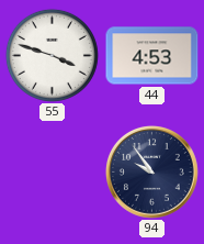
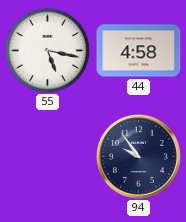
55: 3:48 -> 5:17 (47, 50)
44: 4:53 -> 4:58 (139, 51)
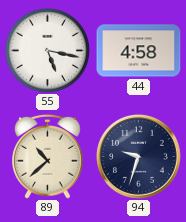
89: none -> 10:38 (48, 156)
94: 9:54 -> 9:33 (138, 156)
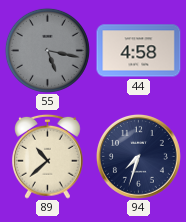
55 dial: white -> grey (47, 50)
94: 9:33 -> 7:33 (138, 156)
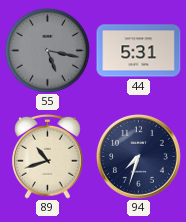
44: 4:58 -> 5:31 (139, 51)
89: 10:38 -> 10:42 (48, 156)
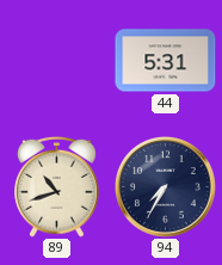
55: 5:17 -> none (47, 50)
94: 7:33 -> 7:35 (165, 186)
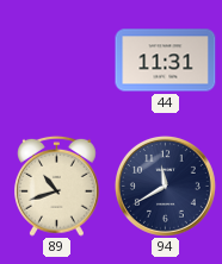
44: 5:31 -> 11:31 (166, 61)
94: 7:35 -> 11:40 (165, 186)
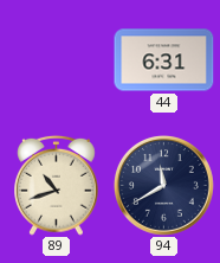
44: 11:31 -> 6:31 (164, 60)
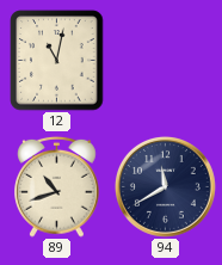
12: none -> 11:02 (57, 61)
44: 6:31 -> none (164, 60)
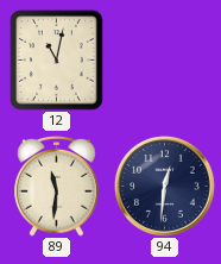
89: 10:42 -> 11:31 (57, 186)
94: 11:40 -> 12:31 (164, 186)
